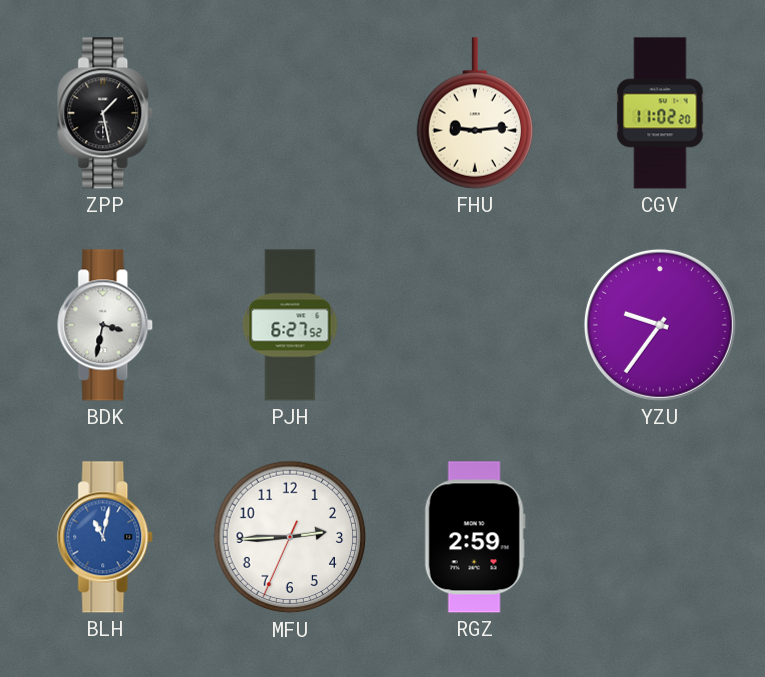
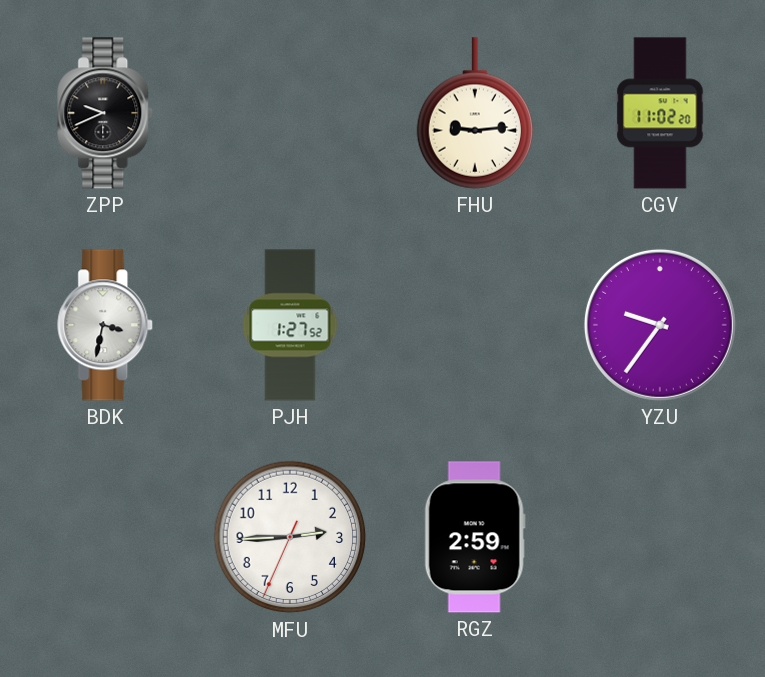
ZPP: 1:28 -> 9:41 (106, 113)
PJH: 6:27 -> 1:27 (290, 325)
BLH: 11:02 -> none (106, 537)
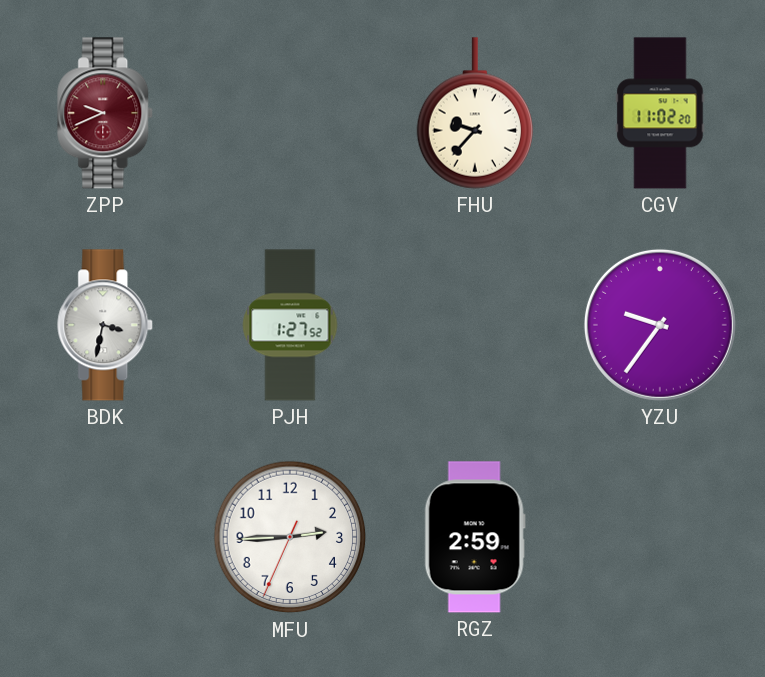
ZPP dial: black -> burgundy (106, 113)
FHU: 9:14 -> 9:37 (474, 113)
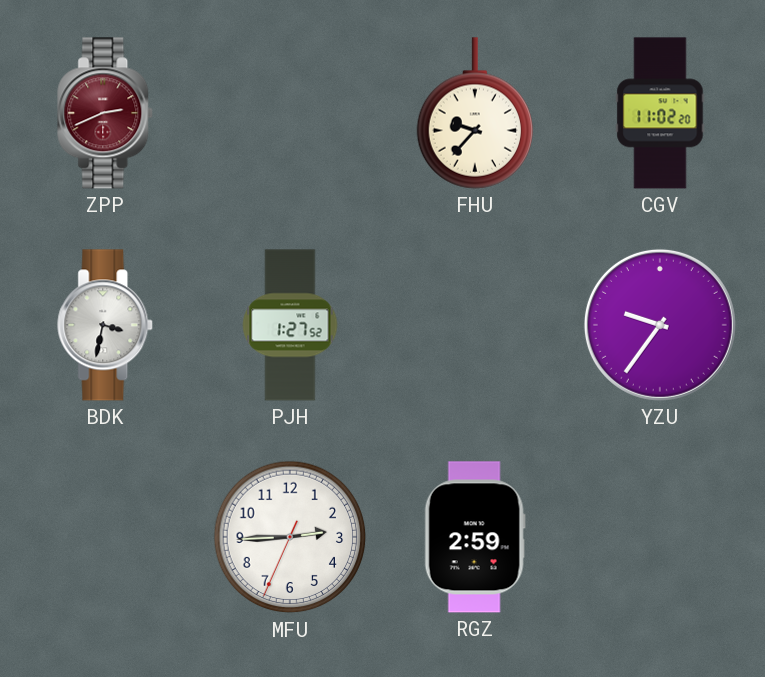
ZPP: 9:41 -> 2:41 (106, 113)
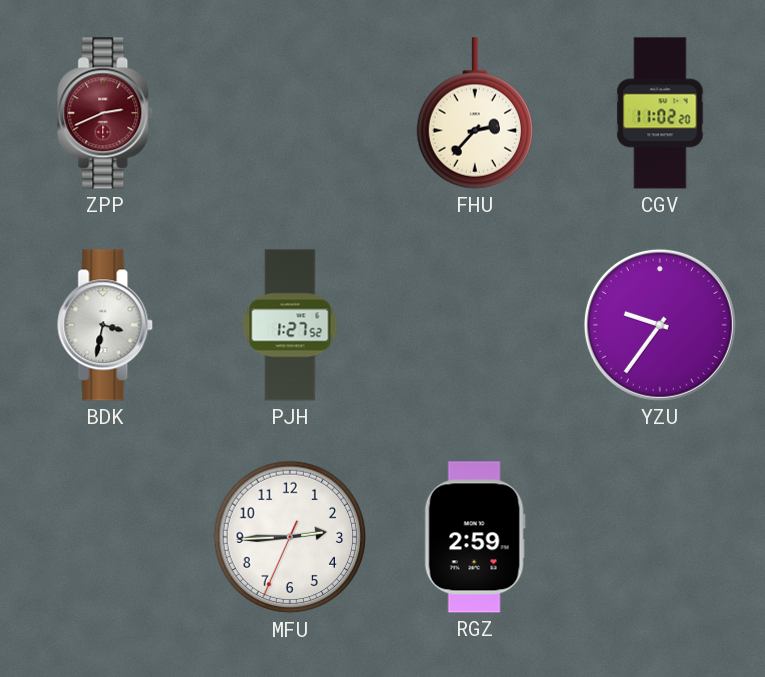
FHU: 9:37 -> 2:37 (474, 113)
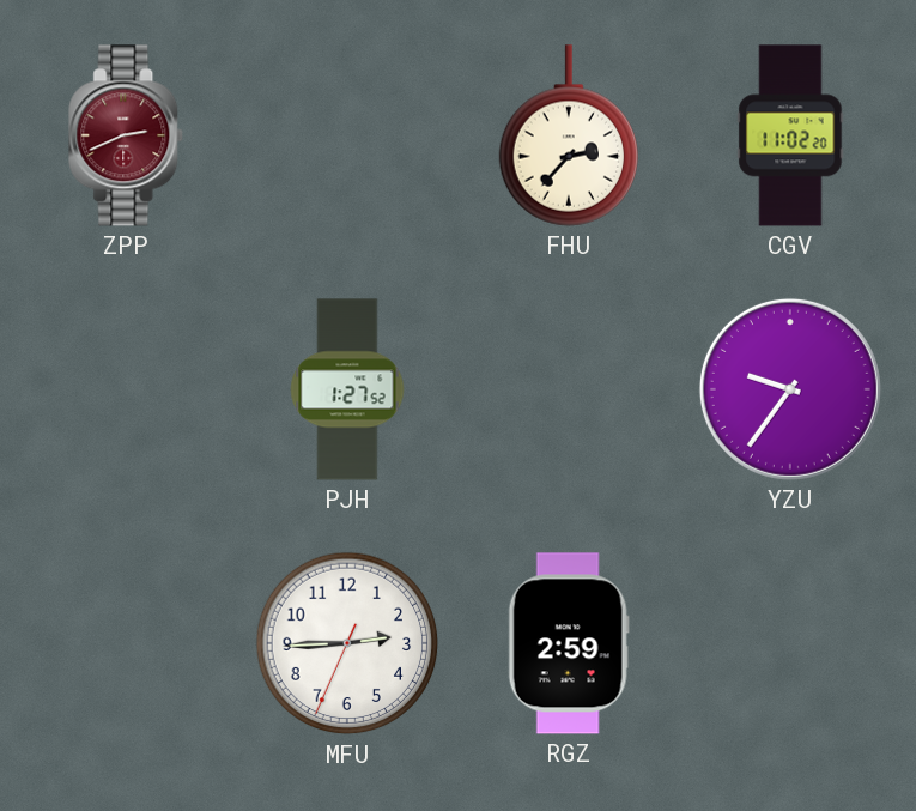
BDK: 3:32 -> none (106, 325)
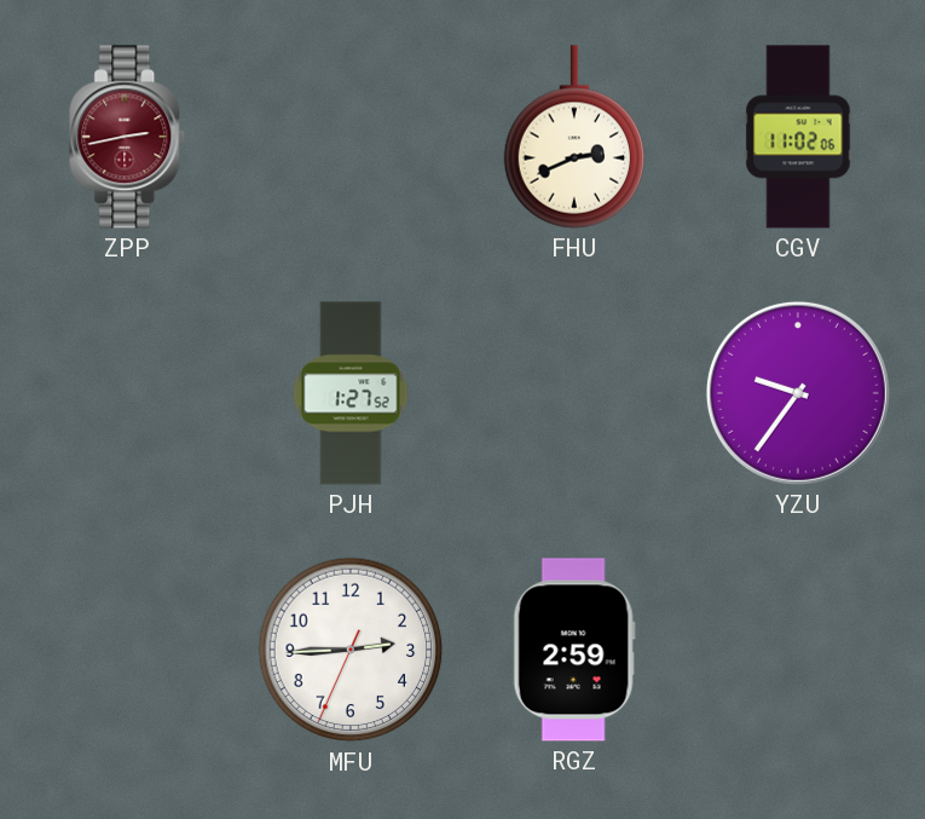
ZPP: 2:41 -> 2:43 (128, 137)
FHU: 2:37 -> 2:41 (573, 137)
CGV: 11:02:20 -> 11:02:06 (798, 137)
